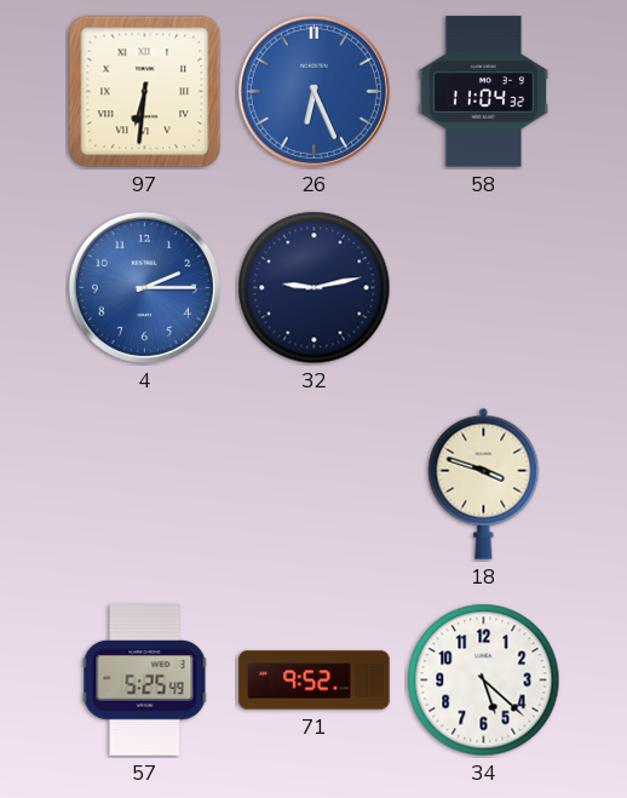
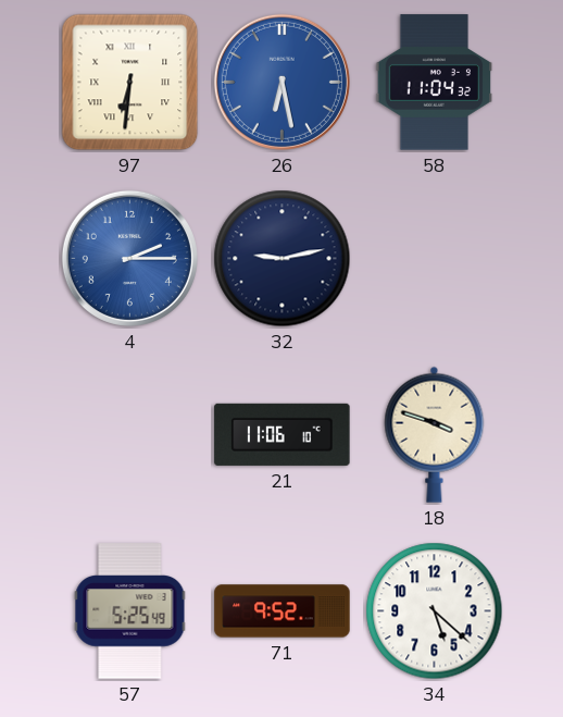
26: 6:26 -> 6:28 (281, 82)
21: none -> 11:06 (283, 434)
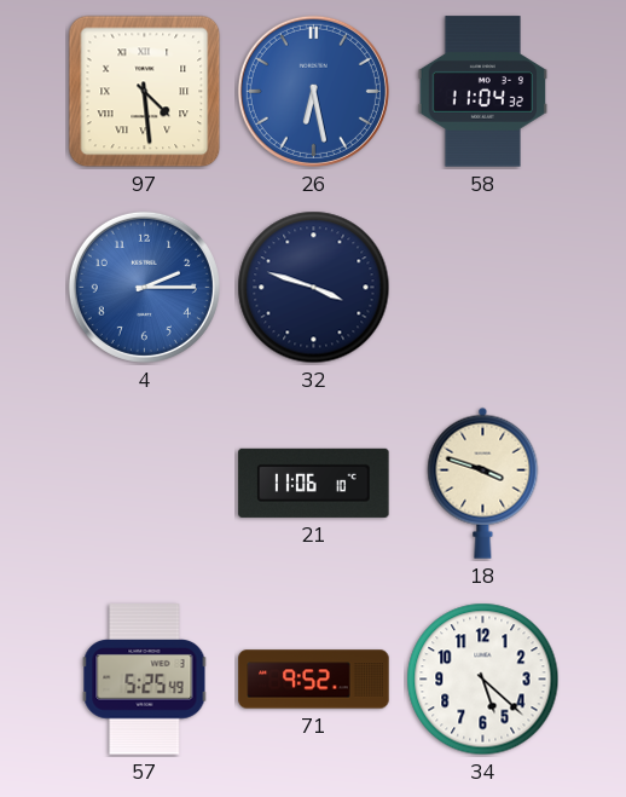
97: 6:31 -> 4:29 (145, 92)
32: 9:13 -> 3:48 (314, 288)
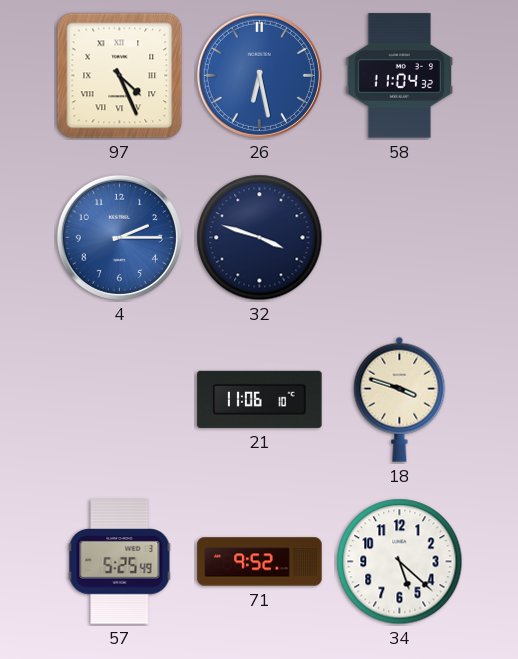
97: 4:29 -> 4:26 (120, 76)
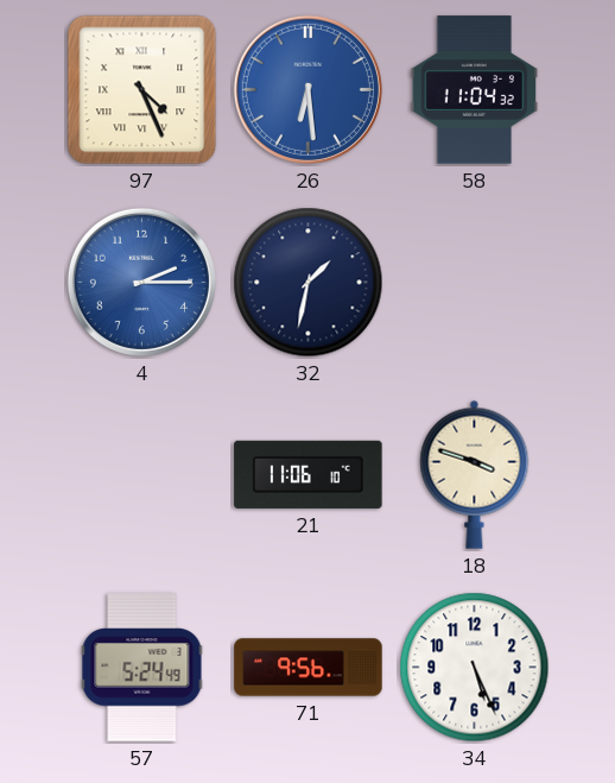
26: 6:28 -> 6:29 (307, 89)
32: 3:48 -> 1:32 (309, 283)
57: 5:25 -> 5:24 (142, 668)
71: 9:52 -> 9:56 (309, 668)
34: 5:22 -> 5:26 (475, 668)
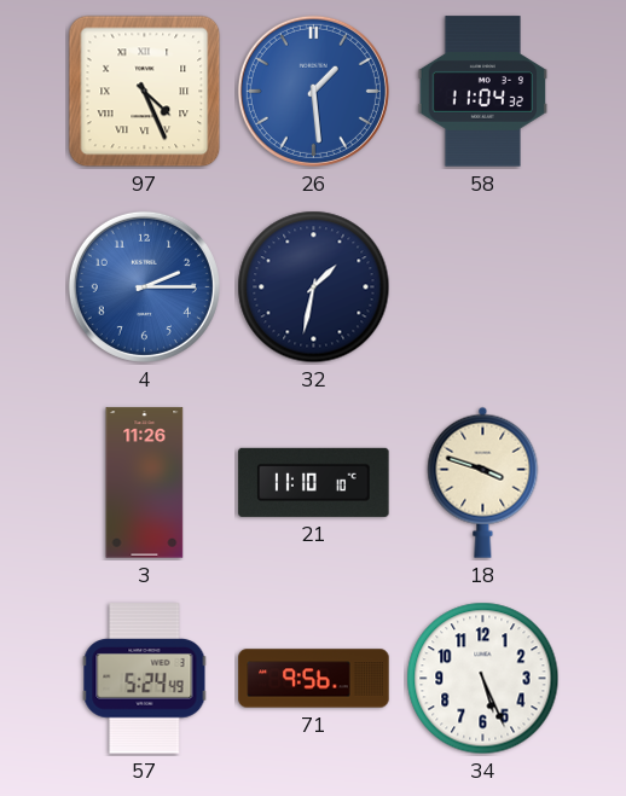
26: 6:29 -> 1:29 (313, 91)
3: none -> 11:26 (145, 483)
21: 11:06 -> 11:10 (314, 482)
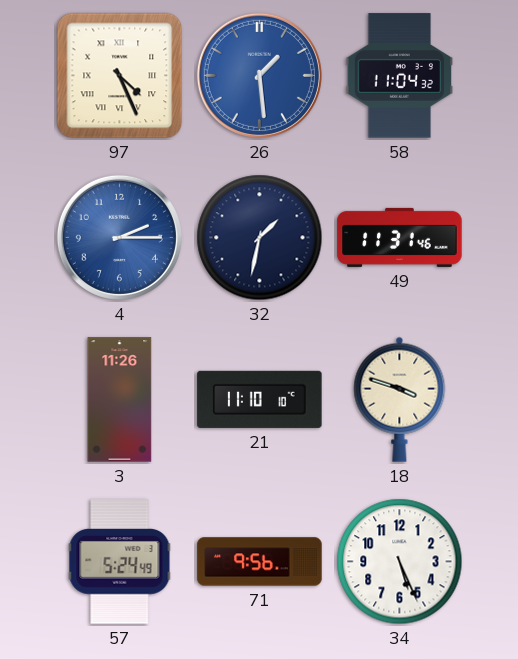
49: none -> 11:31 (400, 237)
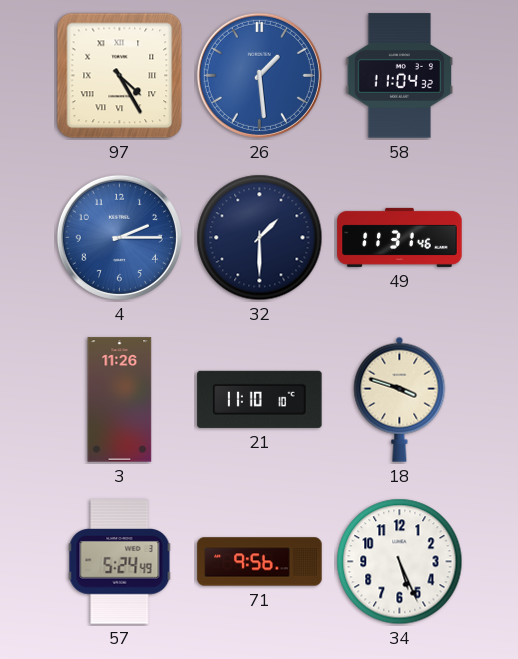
97: 4:26 -> 4:25 (120, 76)
32: 1:32 -> 1:30 (260, 238)
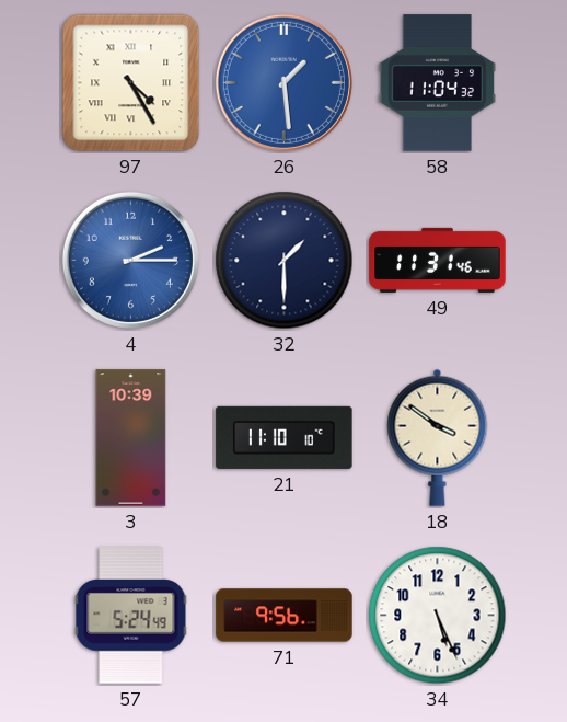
3: 11:26 -> 10:39 (131, 438)
18: 3:48 -> 3:51 (438, 437)
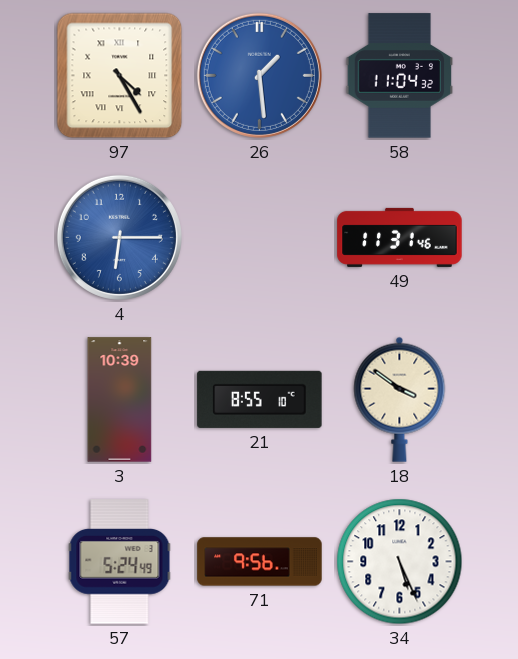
4: 2:15 -> 6:15 (119, 237)
32: 1:30 -> none (285, 261)
21: 11:10 -> 8:55 (260, 399)
